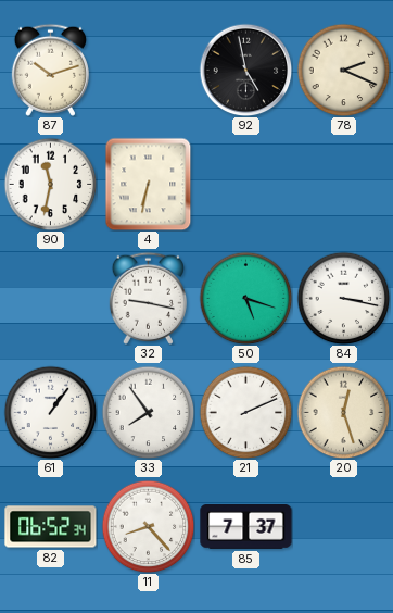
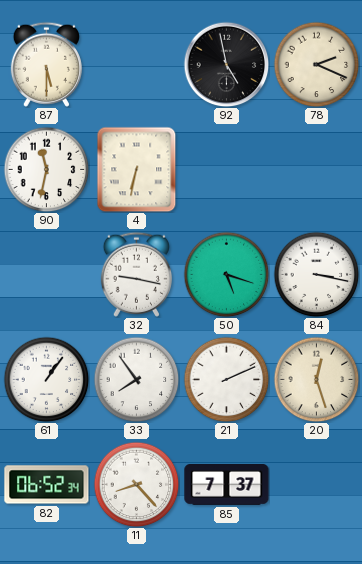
87: 10:12 -> 5:30 (46, 64)
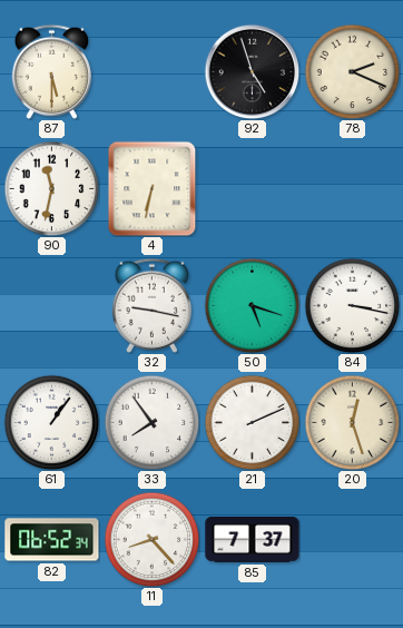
92: 4:58 -> 4:57 (252, 71)
